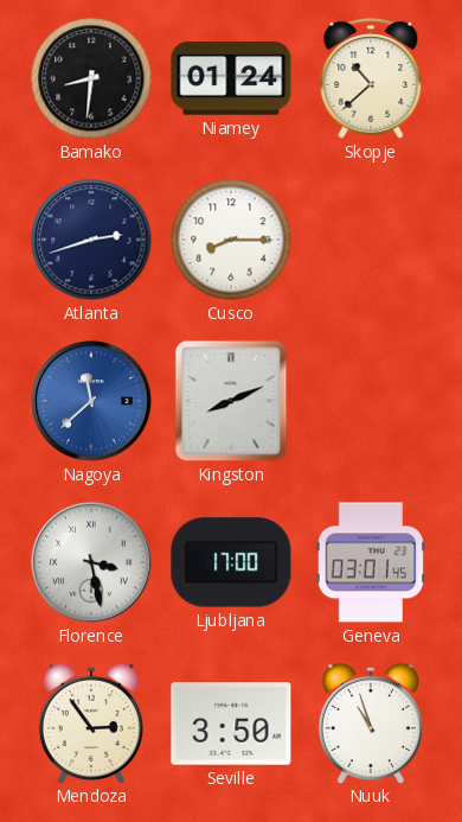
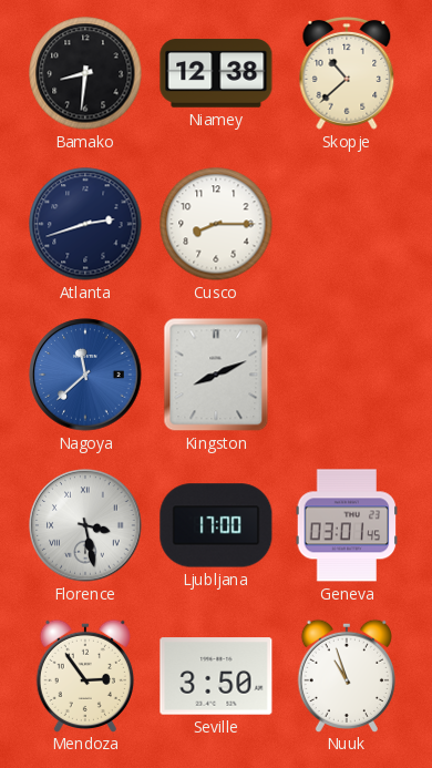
Niamey: 01:24 -> 12:38 (216, 73)
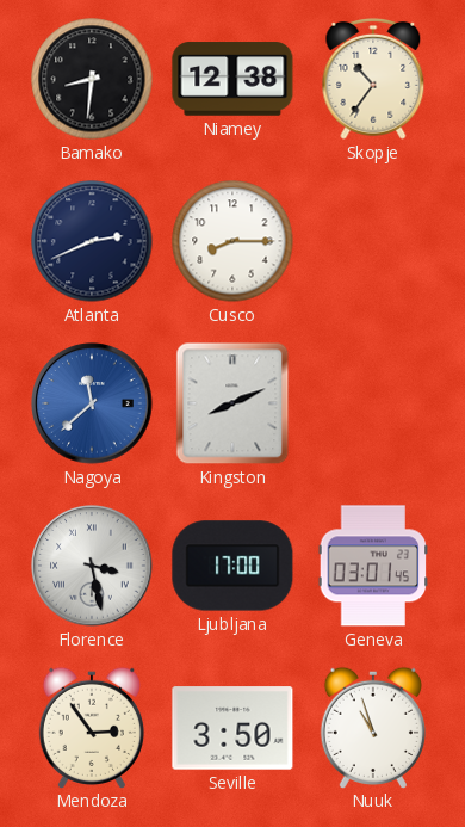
Skopje: 10:38 -> 10:36 (373, 79)
Atlanta: 2:42 -> 2:41 (92, 241)
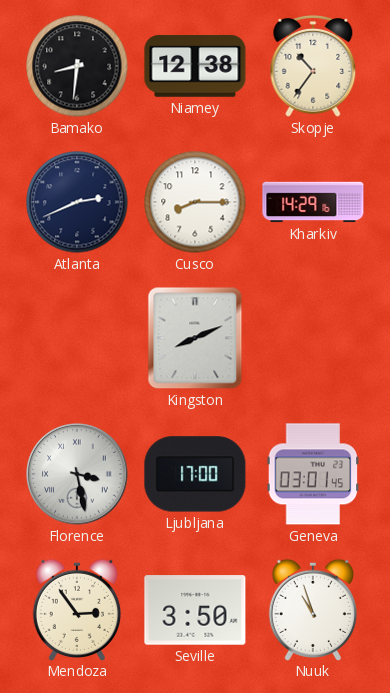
Kharkiv: none -> 14:29 (313, 202)
Nagoya: 11:38 -> none (92, 403)
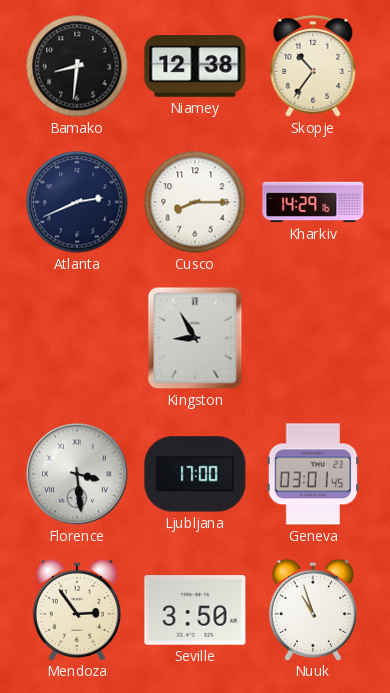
Kingston: 8:11 -> 8:55 (195, 338)
Florence: 3:28 -> 3:29 (77, 474)
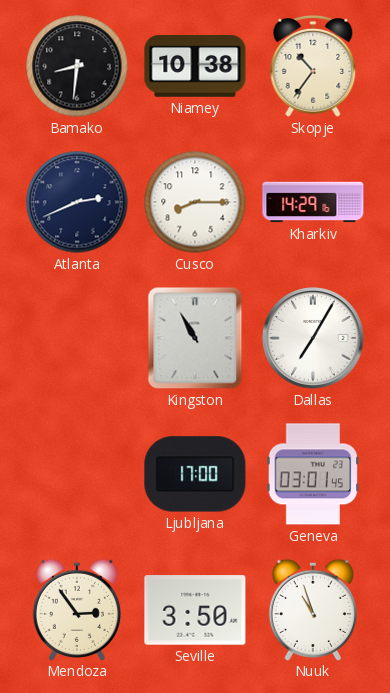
Niamey: 12:38 -> 10:38 (195, 66)
Kingston: 8:55 -> 10:55 (195, 338)
Dallas: none -> 7:05 (313, 338)
Florence: 3:29 -> none (77, 474)
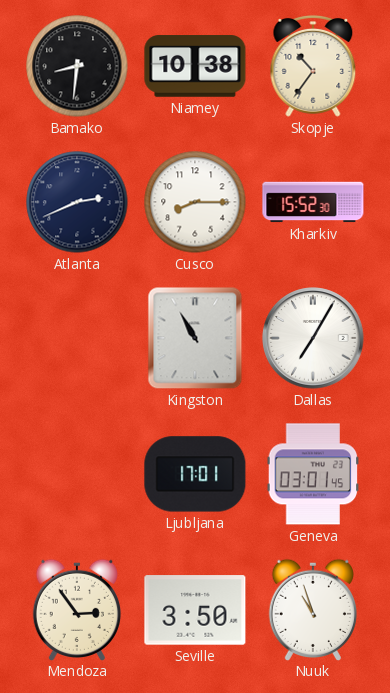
Kharkiv: 14:29 -> 15:52 (313, 202)
Ljubljana: 17:00 -> 17:01 (195, 474)
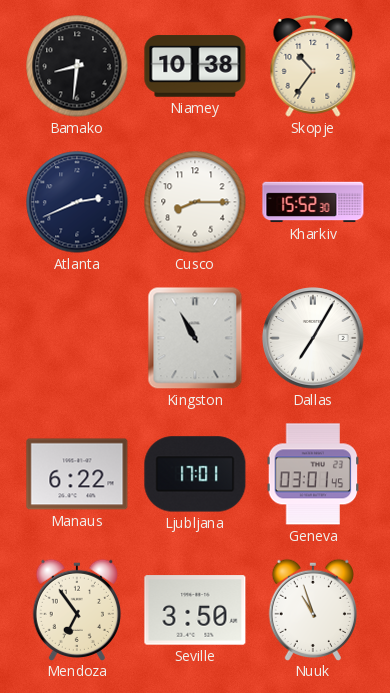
Manaus: none -> 6:22 (77, 474)
Mendoza: 2:54 -> 6:54 (77, 609)
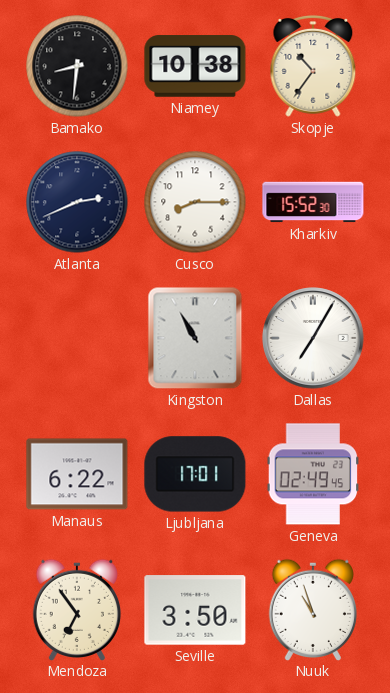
Geneva: 03:01 -> 02:49 (313, 474)
